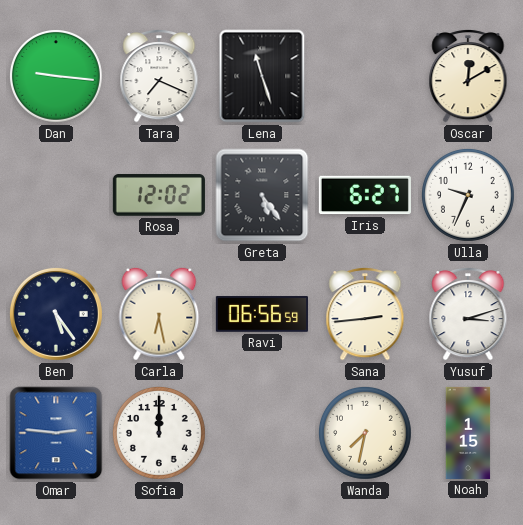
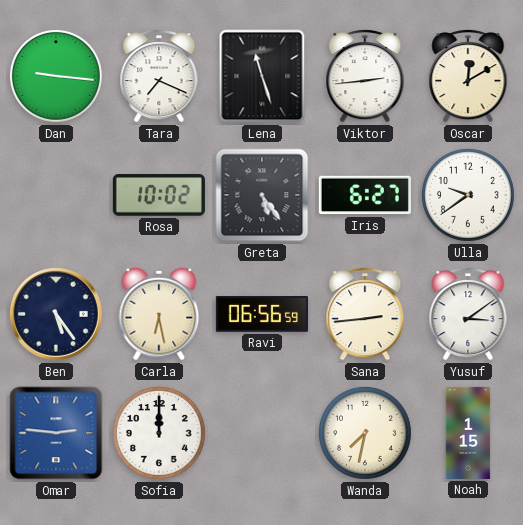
Viktor: none -> 2:44 (365, 76)
Rosa: 12:02 -> 10:02 (159, 195)
Ulla: 9:34 -> 9:39 (468, 195)
Yusuf: 3:12 -> 3:09 (468, 314)
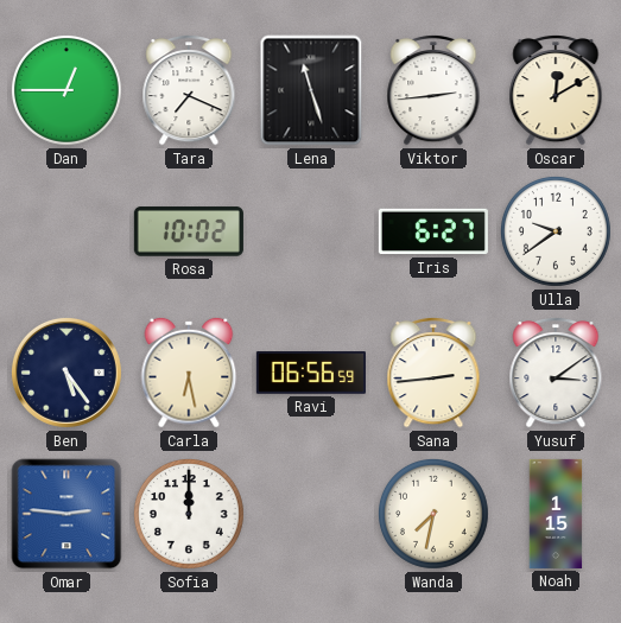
Dan: 9:16 -> 12:45 (66, 90)
Greta: 5:24 -> none (262, 195)
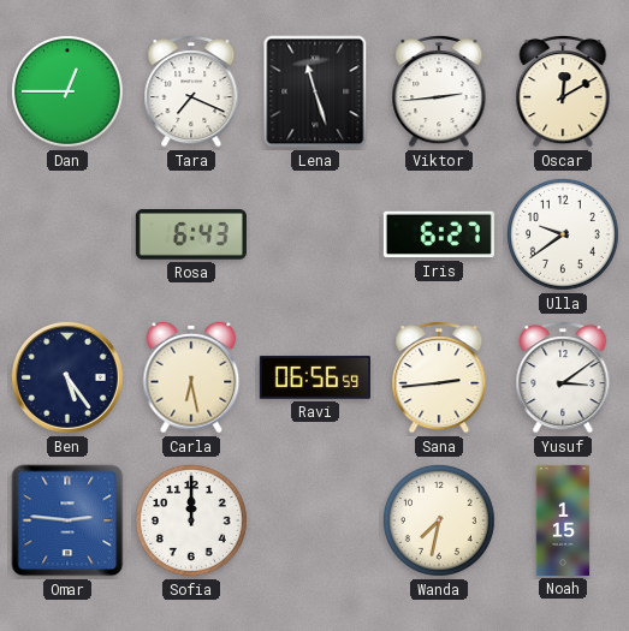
Rosa: 10:02 -> 6:43 (191, 234)
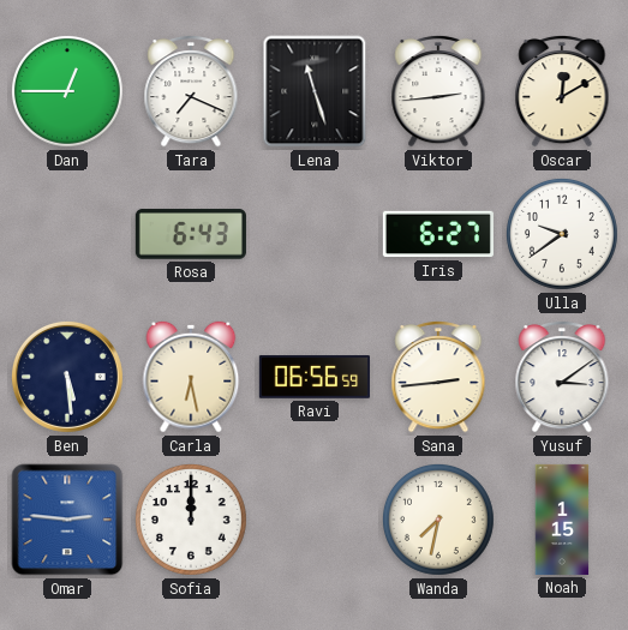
Ben: 5:24 -> 5:29 (67, 377)
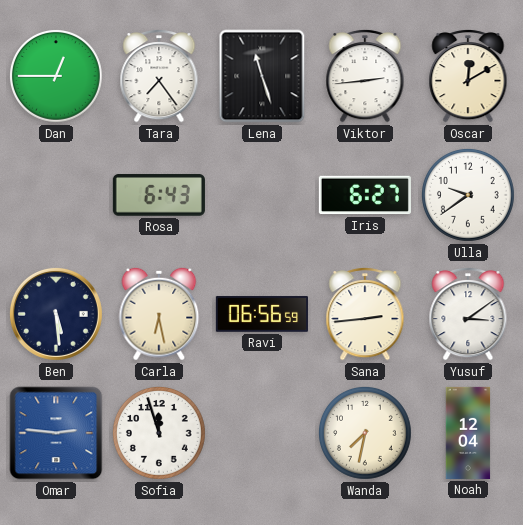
Tara: 7:19 -> 7:24 (159, 76)
Sofia: 12:00 -> 11:57 (159, 433)
Noah: 1:15 -> 12:04 (468, 433)
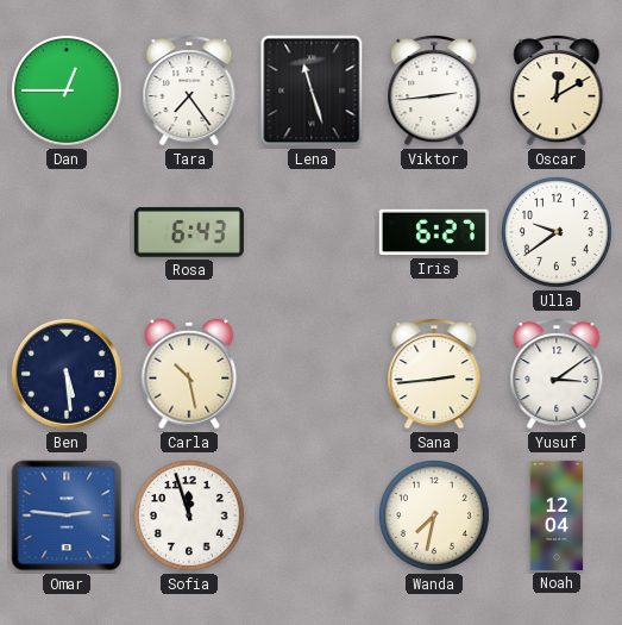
Carla: 6:28 -> 10:28 (189, 374)
Ravi: 06:56 -> none (262, 314)
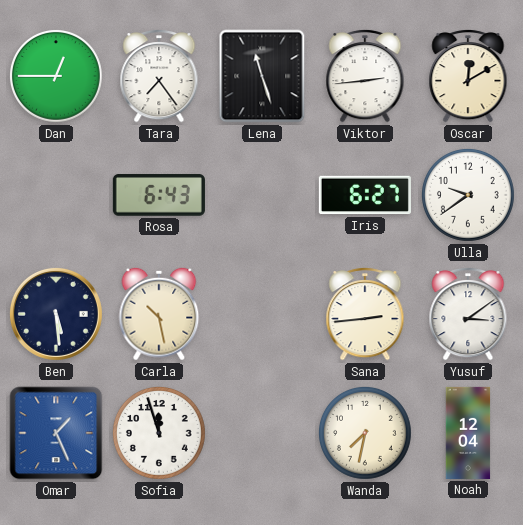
Omar: 2:46 -> 1:26 (56, 433)
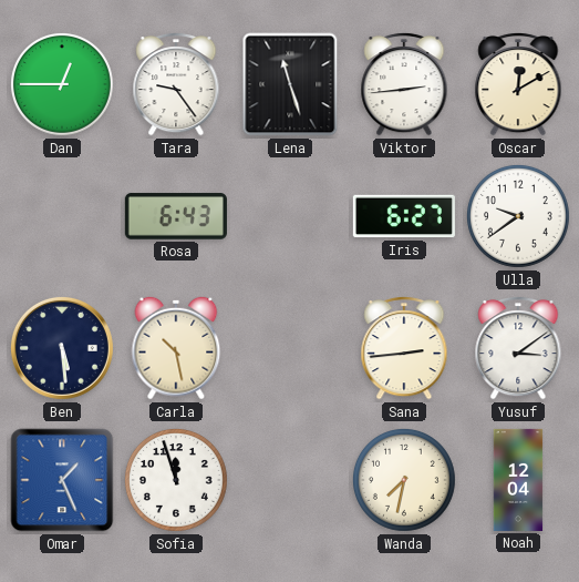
Tara: 7:24 -> 9:24 (176, 84)
